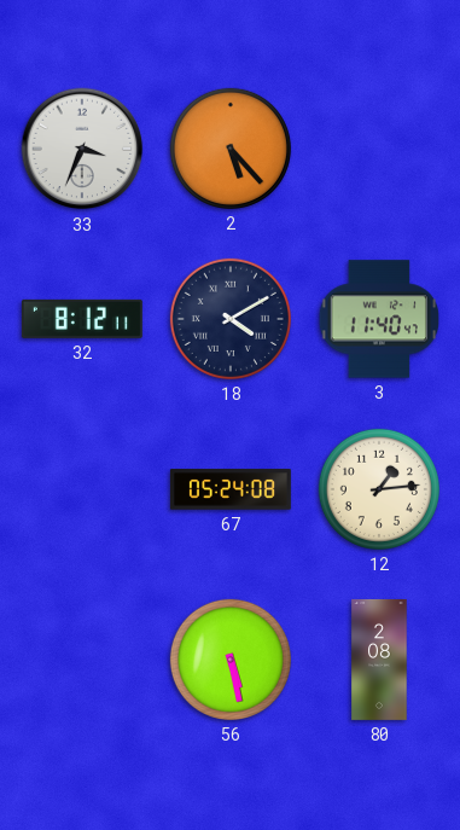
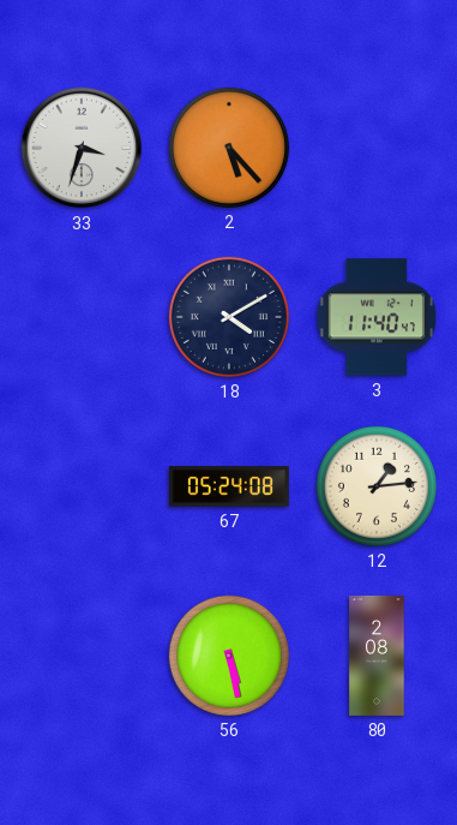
33: 3:34 -> 3:33 (82, 148)
32: 8:12 -> none (82, 319)
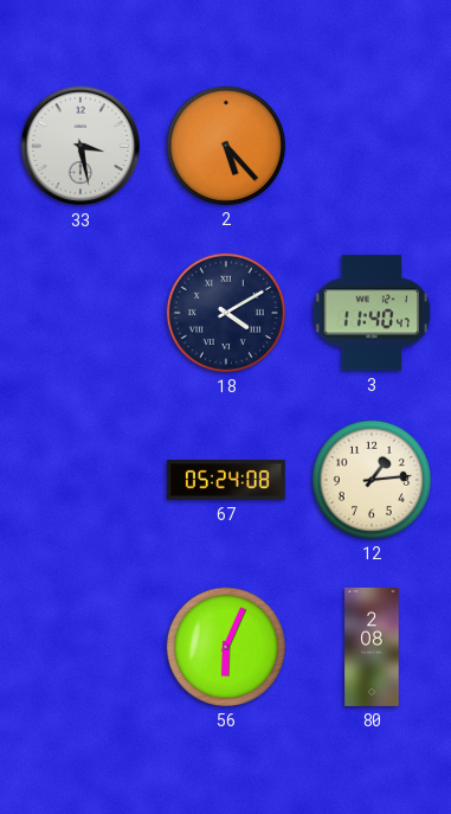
33: 3:33 -> 3:28 (80, 146)
56: 5:28 -> 6:04 (226, 647)
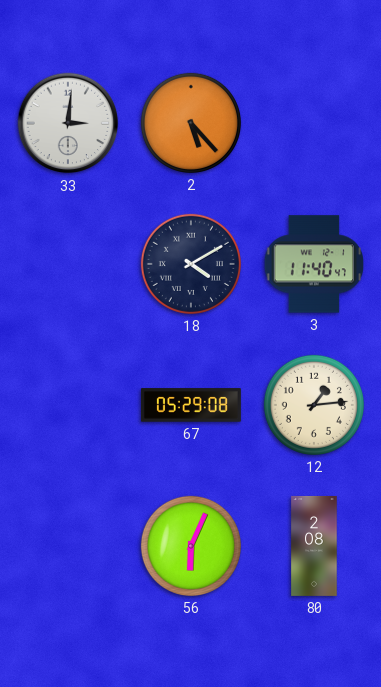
33: 3:28 -> 3:01 (68, 123)
67: 05:24 -> 05:29 (191, 405)
